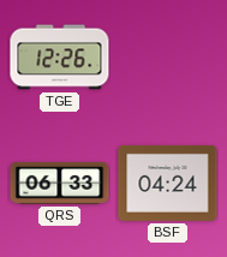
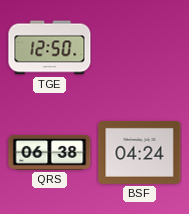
TGE: 12:26 -> 12:50 (50, 48)
QRS: 06:33 -> 06:38 (50, 152)
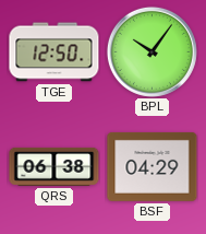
BPL: none -> 10:06 (152, 51)
BSF: 04:24 -> 04:29 (153, 166)
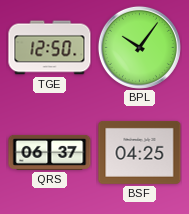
QRS: 06:38 -> 06:37 (50, 152)
BSF: 04:29 -> 04:25 (140, 152)
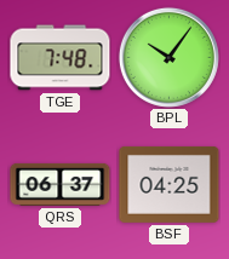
TGE: 12:50 -> 7:48 (61, 58)
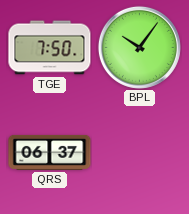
TGE: 7:48 -> 7:50 (50, 48)
BSF: 04:25 -> none (170, 184)
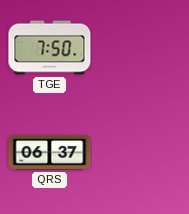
BPL: 10:06 -> none (139, 47)
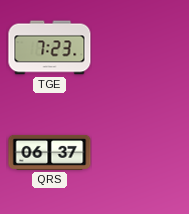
TGE: 7:50 -> 7:23 (50, 48)
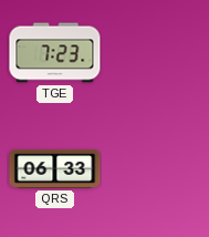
QRS: 06:37 -> 06:33 (55, 168)
